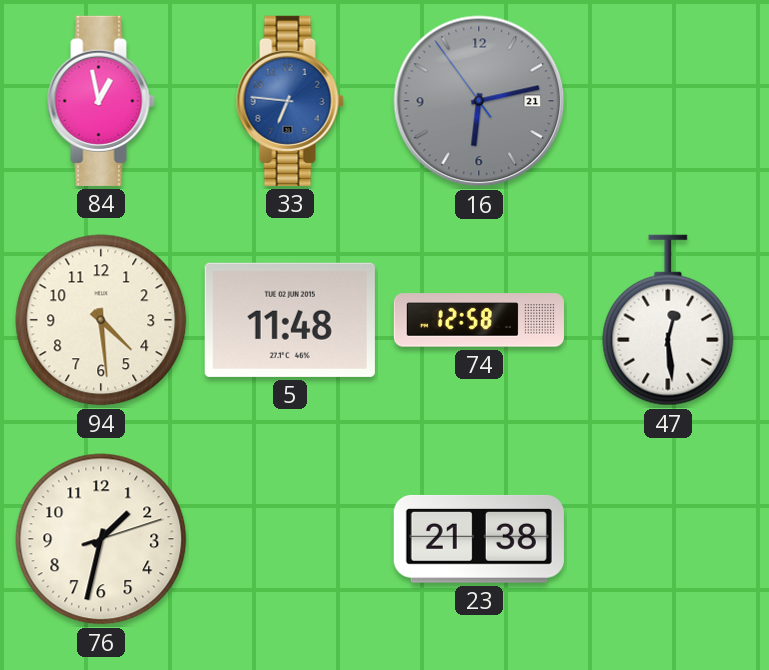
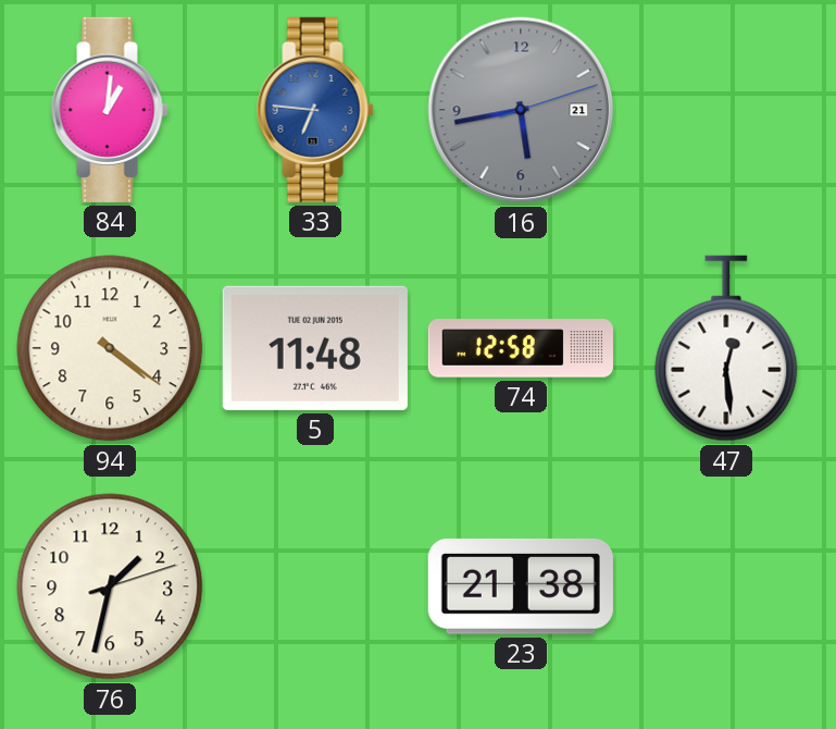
84: 12:58 -> 1:01 (110, 110)
16: 6:12 -> 5:43 (521, 110)
94: 4:29 -> 4:21 (110, 348)
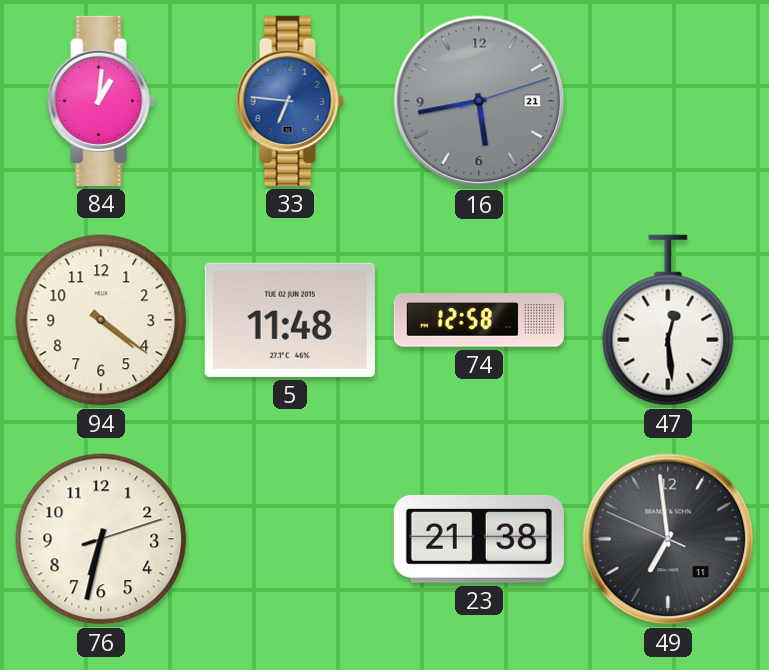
76: 1:32 -> 6:32 (101, 539)
49: none -> 6:58 (668, 539)
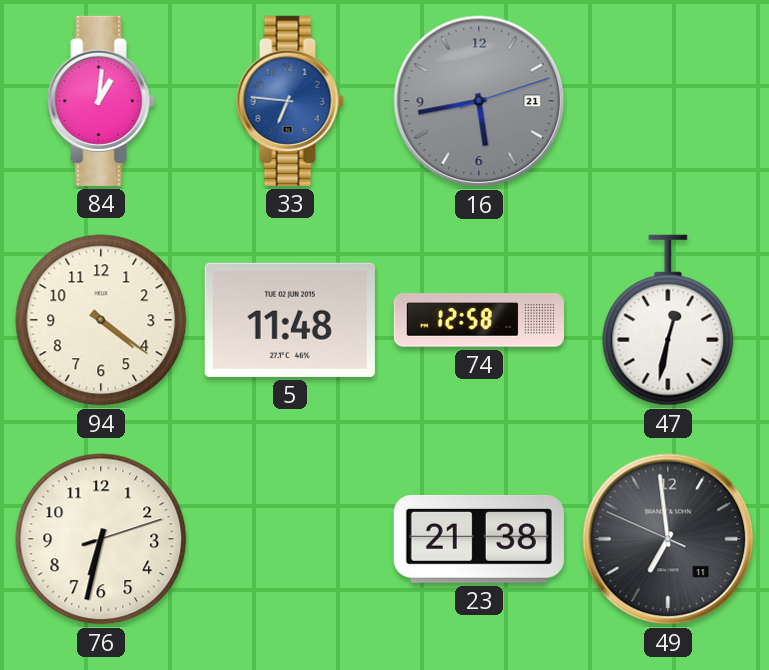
47: 12:29 -> 12:32 (668, 320)
